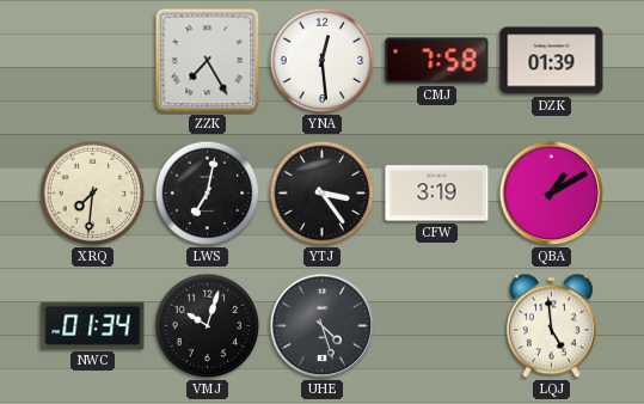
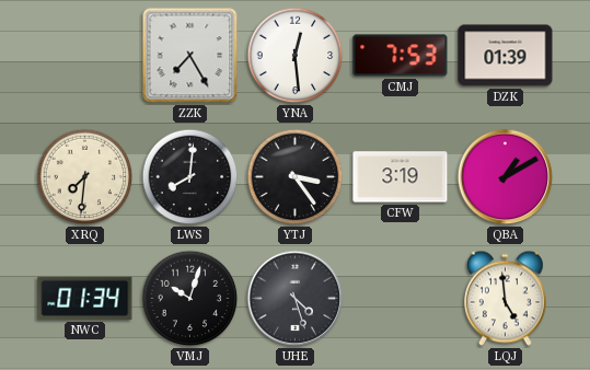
CMJ: 7:58 -> 7:53 (401, 56)
LWS: 7:02 -> 8:01 (190, 177)
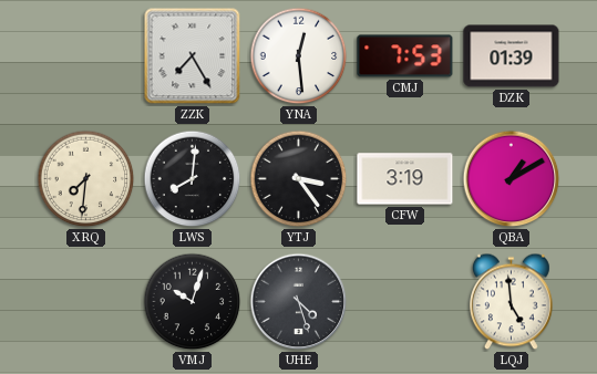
NWC: 01:34 -> none (85, 298)
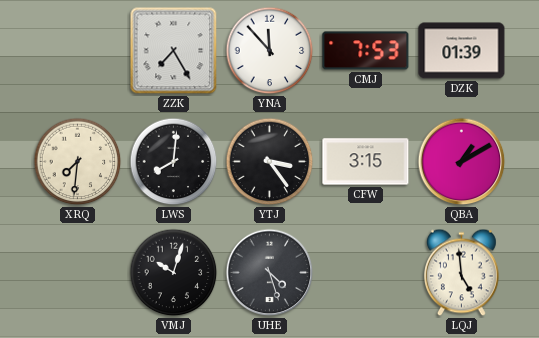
YNA: 12:29 -> 11:53 (270, 51)
CFW: 3:19 -> 3:15 (366, 162)
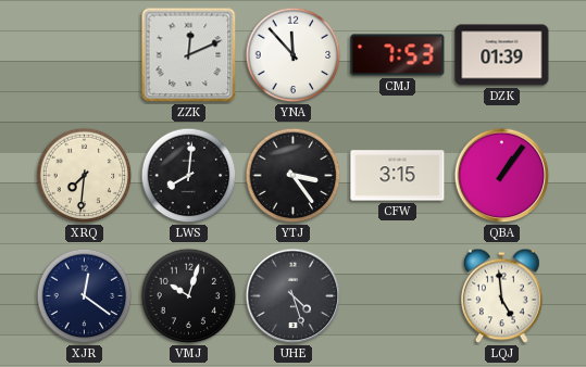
ZZK: 7:25 -> 12:11 (189, 55)
QBA: 1:10 -> 1:06 (502, 176)
XJR: none -> 12:21 (85, 296)
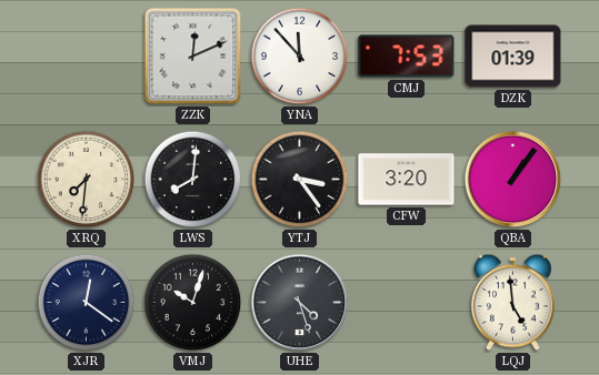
CFW: 3:15 -> 3:20 (407, 180)
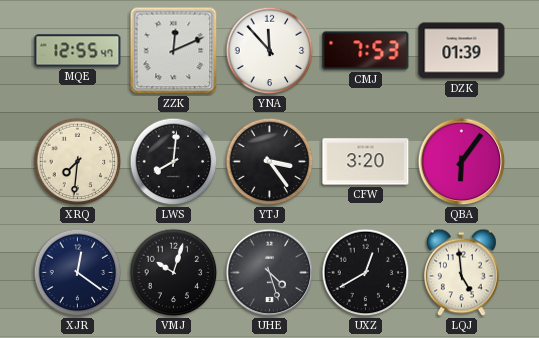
MQE: none -> 12:55 (78, 51)
QBA: 1:06 -> 6:06 (462, 162)
UXZ: none -> 12:40 (366, 273)
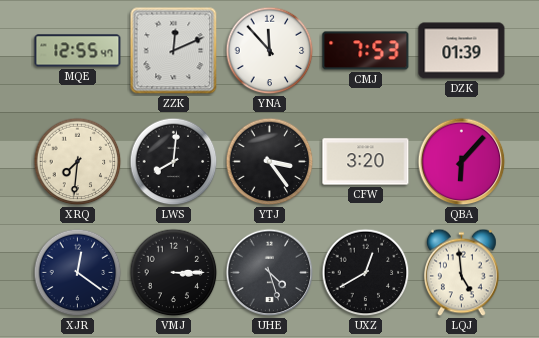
QBA: 6:06 -> 6:07 (462, 162)
VMJ: 10:03 -> 3:15 (174, 273)
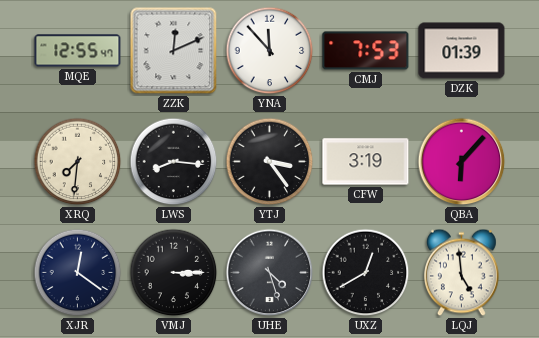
LWS: 8:01 -> 8:16 (174, 162)
CFW: 3:20 -> 3:19 (366, 162)
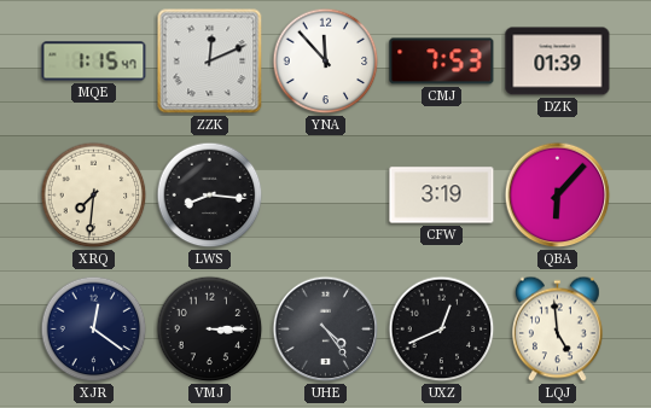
MQE: 12:55 -> 1:15 (94, 62)
YTJ: 3:24 -> none (270, 162)
UHE: 4:27 -> 4:24 (326, 330)
UXZ: 12:40 -> 12:41 (442, 330)
